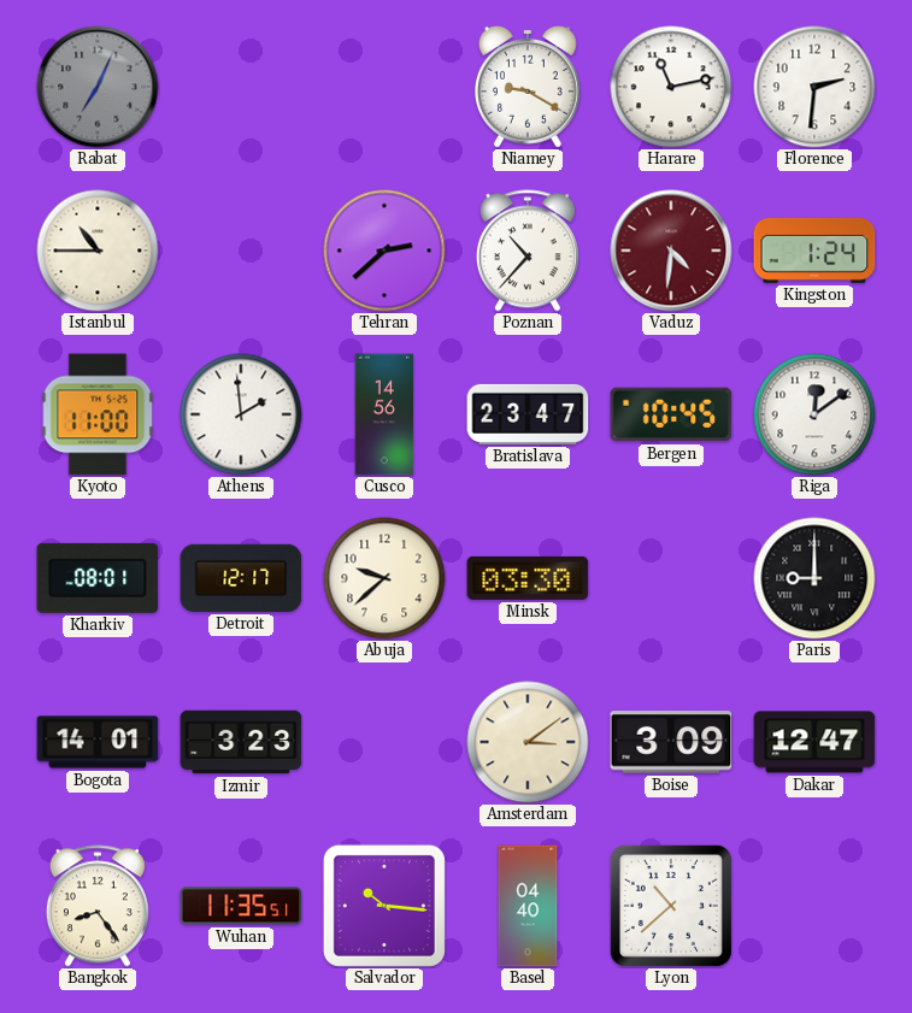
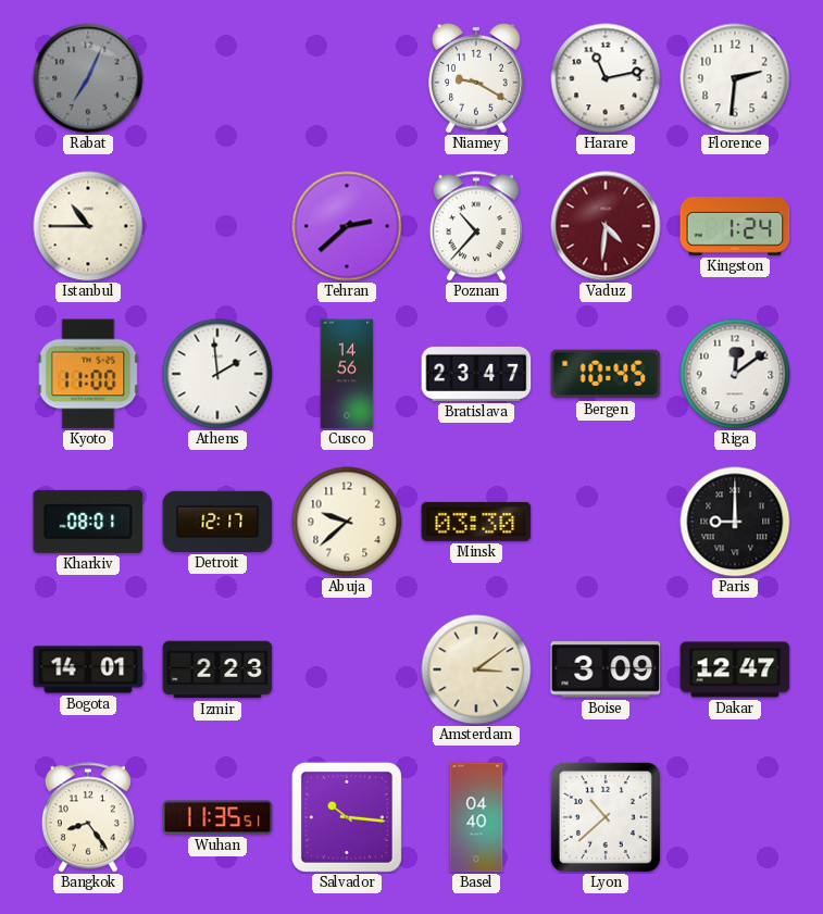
Izmir: 3:23 -> 2:23 (217, 669)
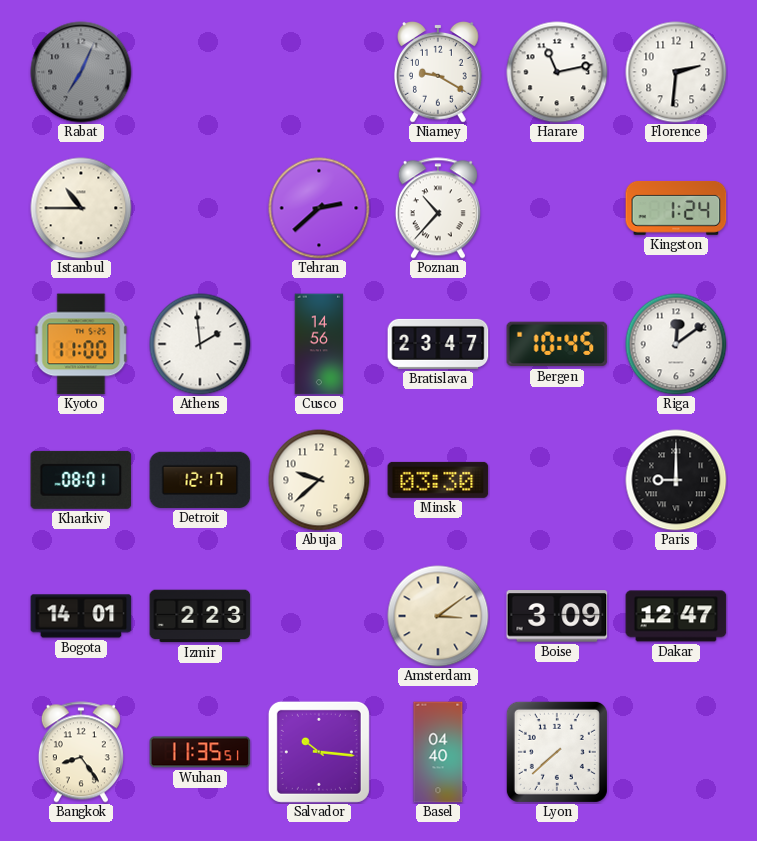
Vaduz: 4:31 -> none (606, 226)
Lyon: 10:38 -> 7:38 (557, 752)
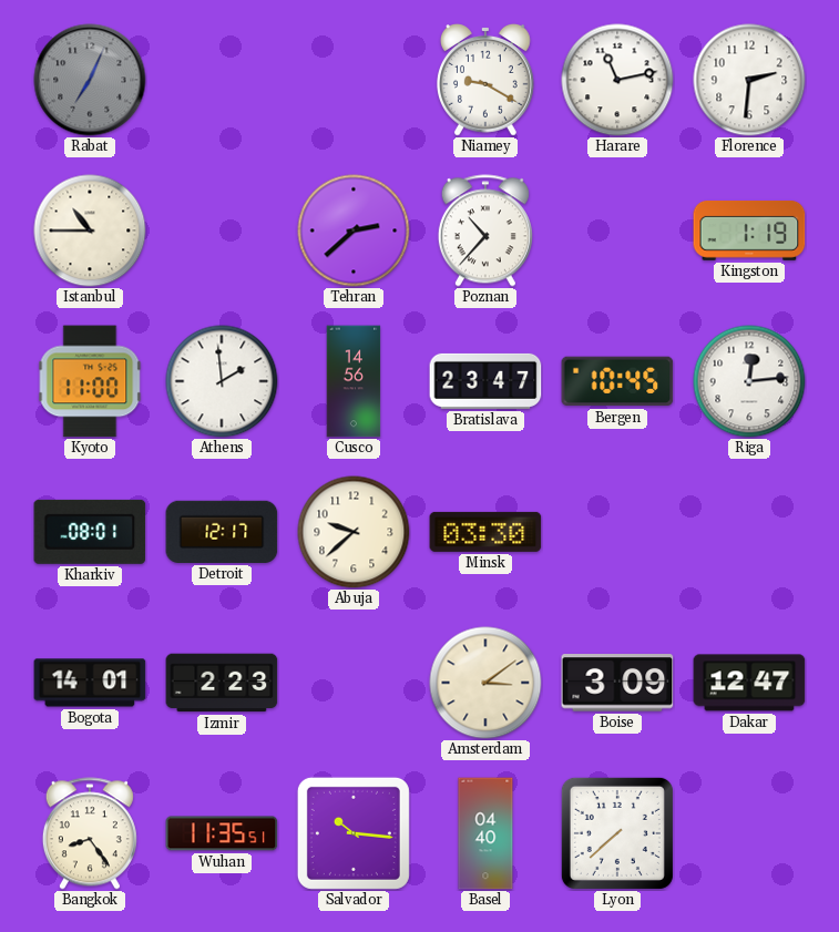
Kingston: 1:24 -> 1:19 (749, 231)
Riga: 12:09 -> 12:14 (749, 381)
Paris: 9:00 -> none (676, 480)
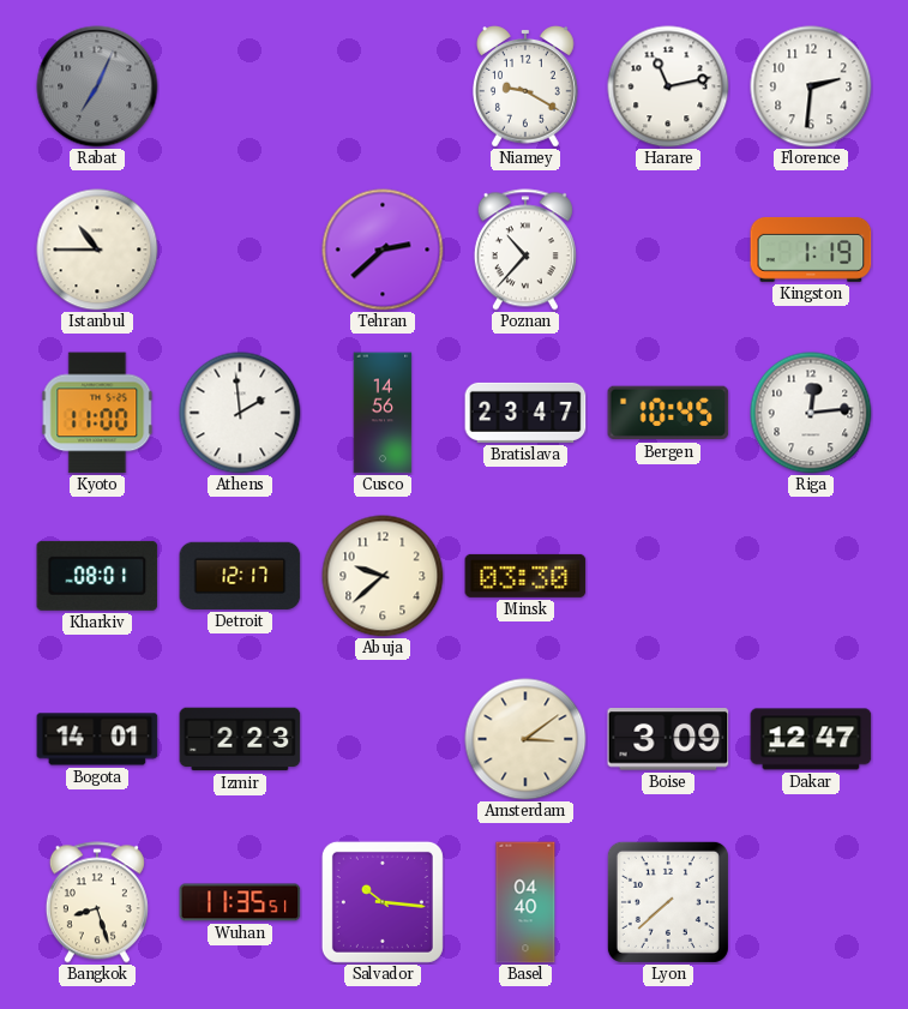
Bangkok: 8:24 -> 8:27 (97, 902)
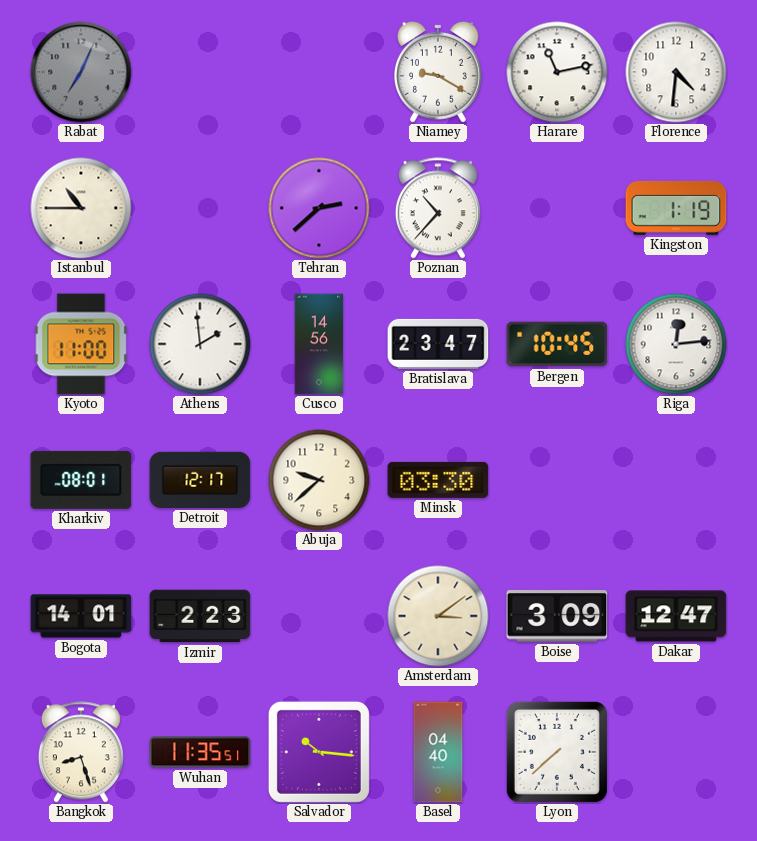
Florence: 2:31 -> 4:31 (676, 72)
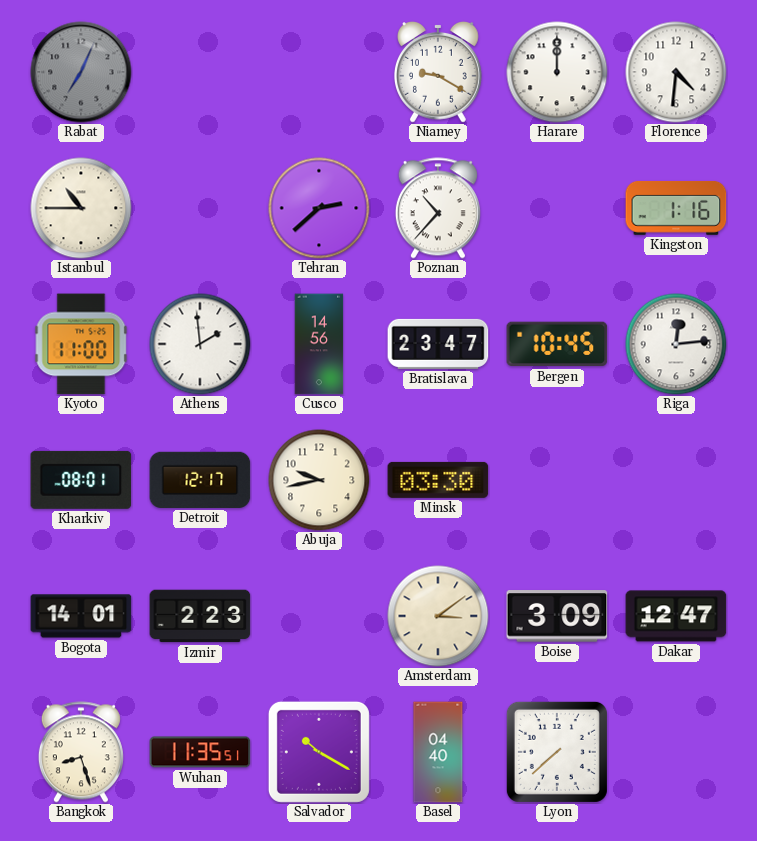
Harare: 11:13 -> 12:00 (557, 72)
Kingston: 1:19 -> 1:16 (676, 208)
Abuja: 9:38 -> 9:43 (319, 480)
Salvador: 10:16 -> 10:20 (319, 752)
